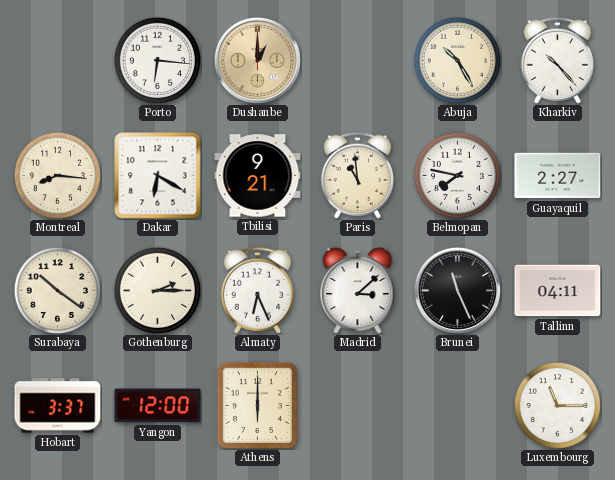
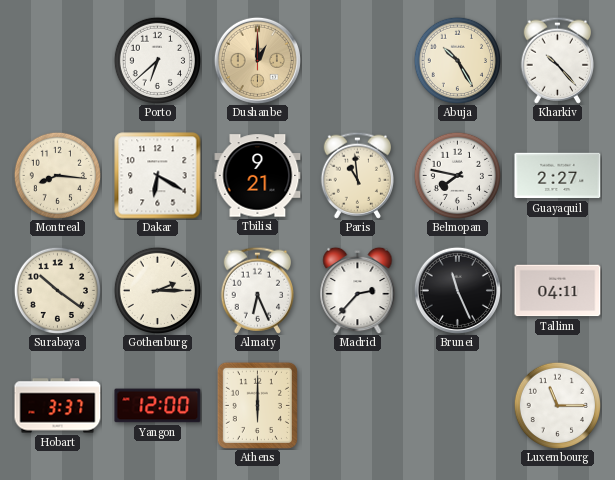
Porto: 6:16 -> 6:38 (157, 60)
Madrid: 3:08 -> 2:37 (358, 290)
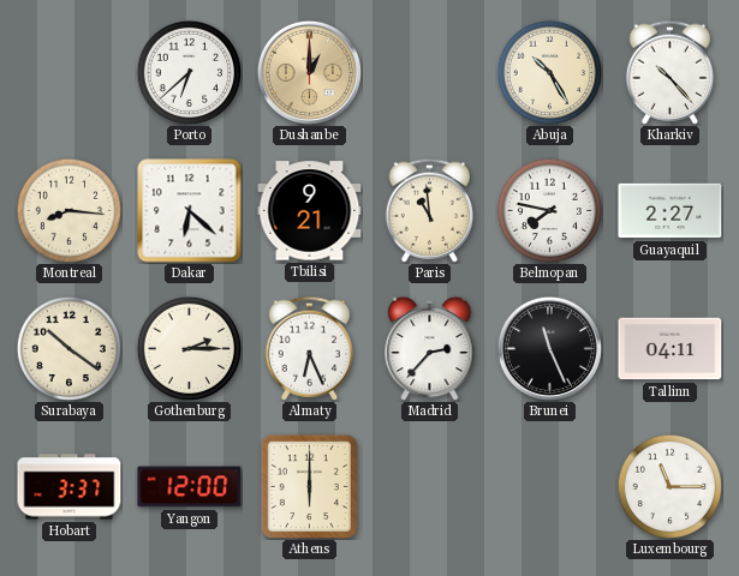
Dakar: 6:20 -> 6:22 (190, 211)
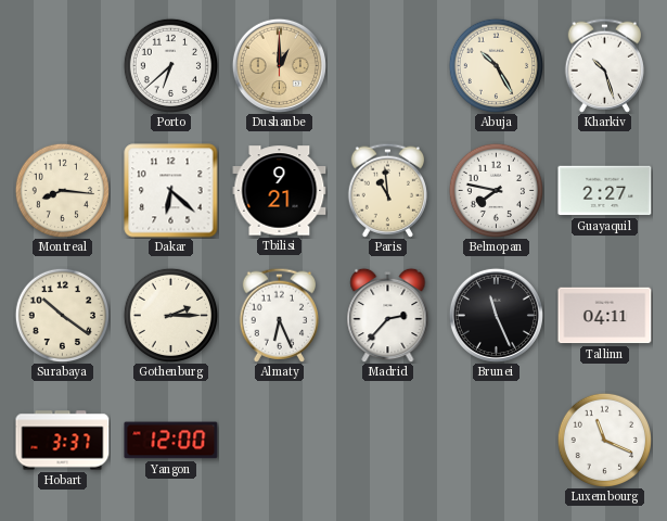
Kharkiv: 10:23 -> 10:27 (604, 65)
Athens: 6:00 -> none (309, 486)
Luxembourg: 11:15 -> 11:19 (604, 440)
